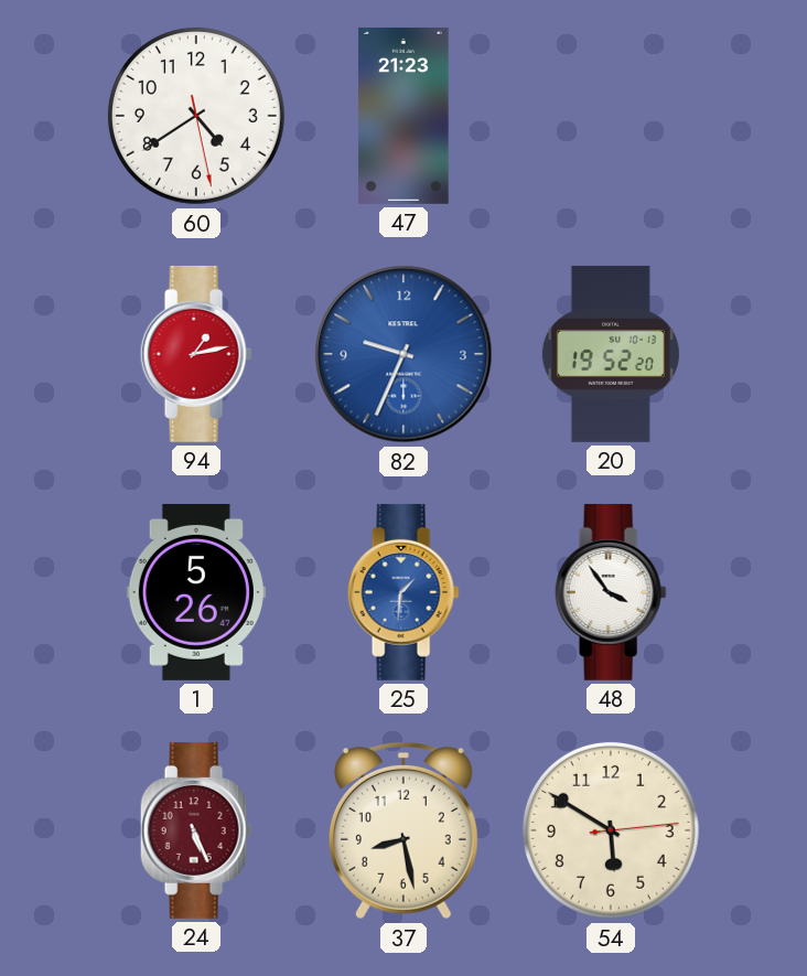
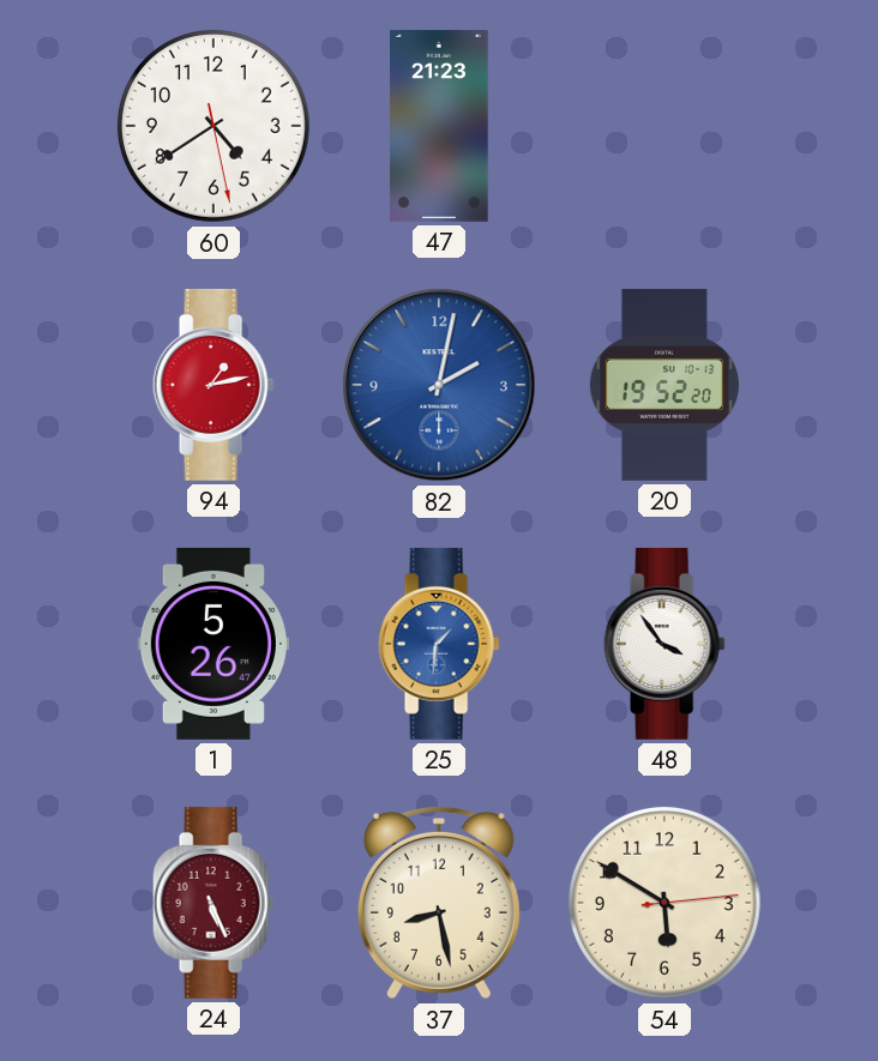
82: 9:34 -> 2:02 (439, 385)
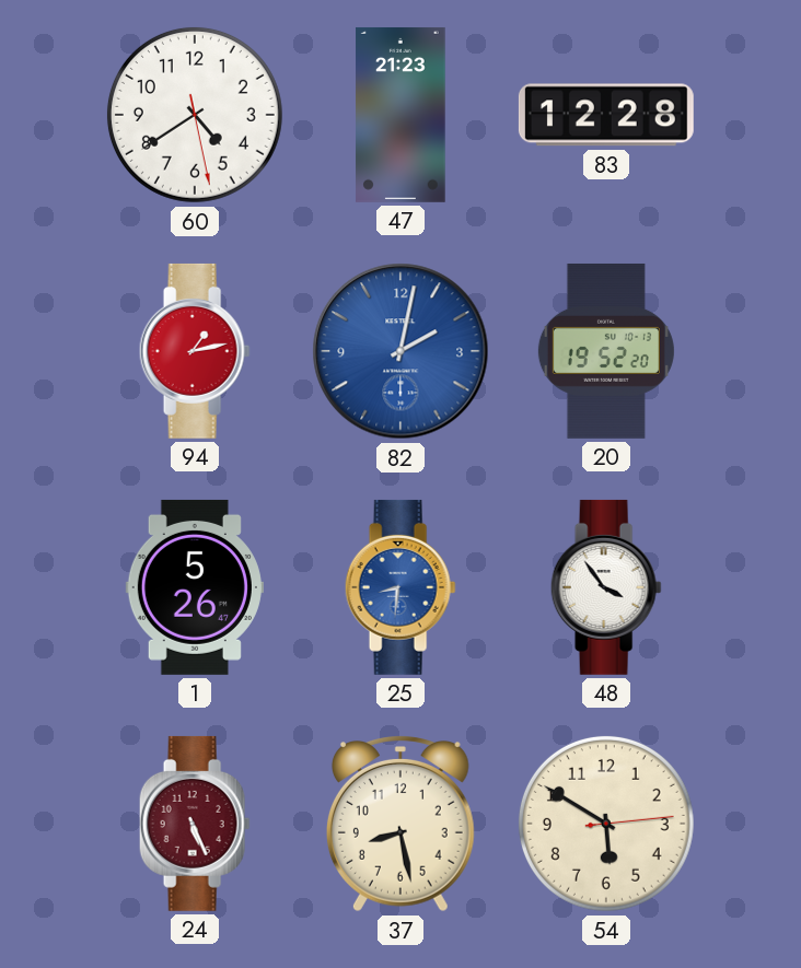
83: none -> 12:28 (606, 115)
25: 1:31 -> 8:31 (400, 587)
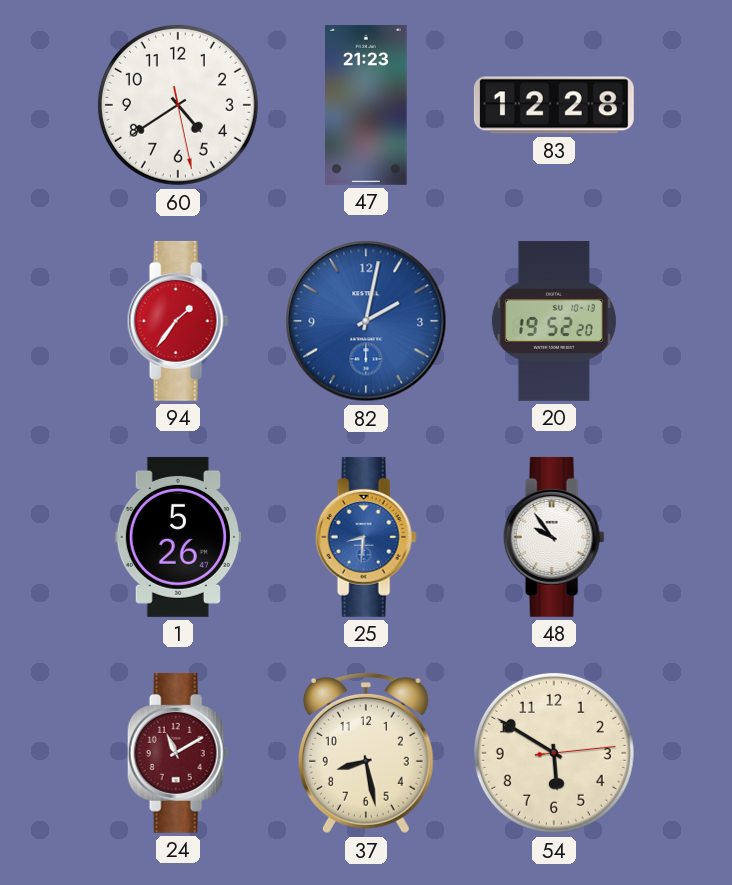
94: 1:13 -> 1:36 (178, 321)
48: 3:54 -> 9:54 (554, 537)
24: 5:26 -> 11:10 (178, 753)
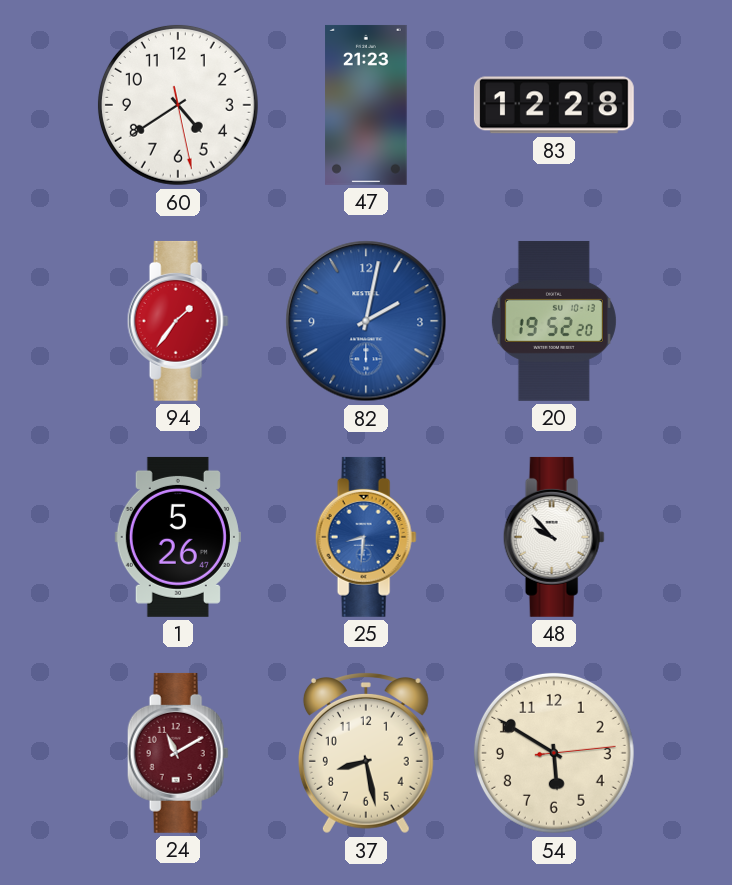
48: 9:54 -> 9:53 (554, 537)
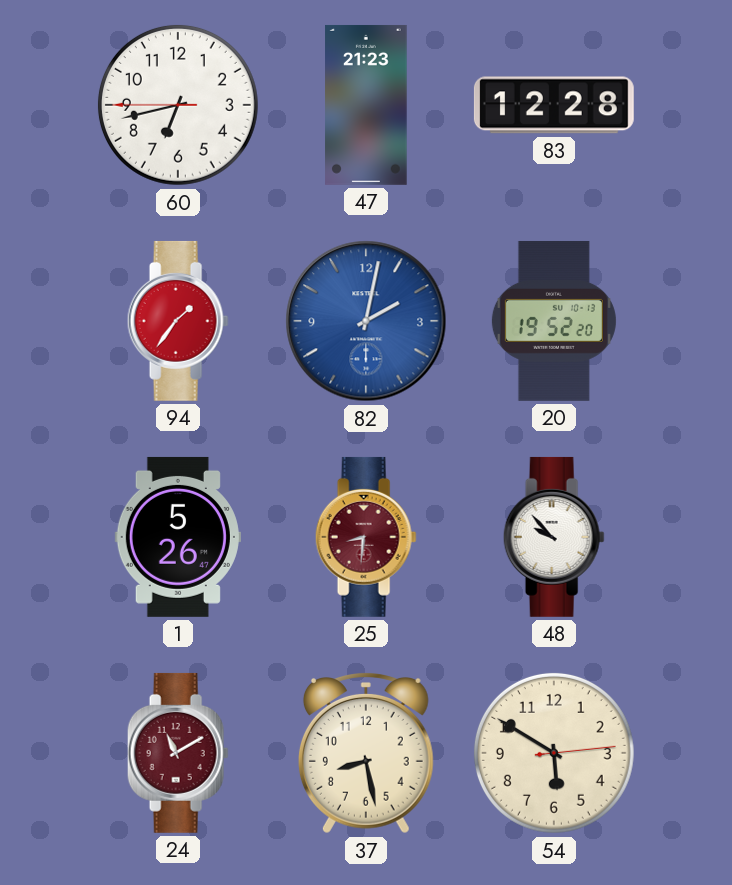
60: 4:39 -> 6:42 (178, 105)
25 dial: blue -> burgundy (366, 537)
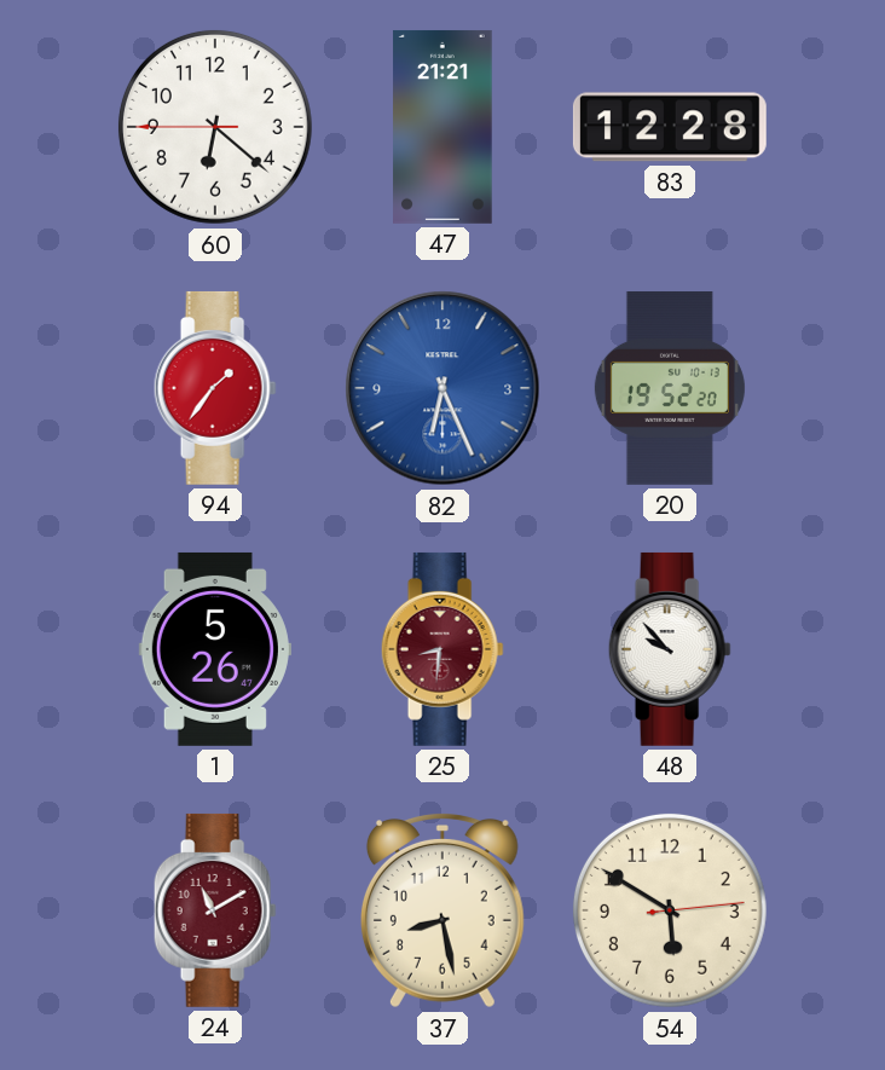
60: 6:42 -> 6:21 (215, 127)
47: 21:23 -> 21:21 (442, 127)
82: 2:02 -> 6:26 (442, 388)
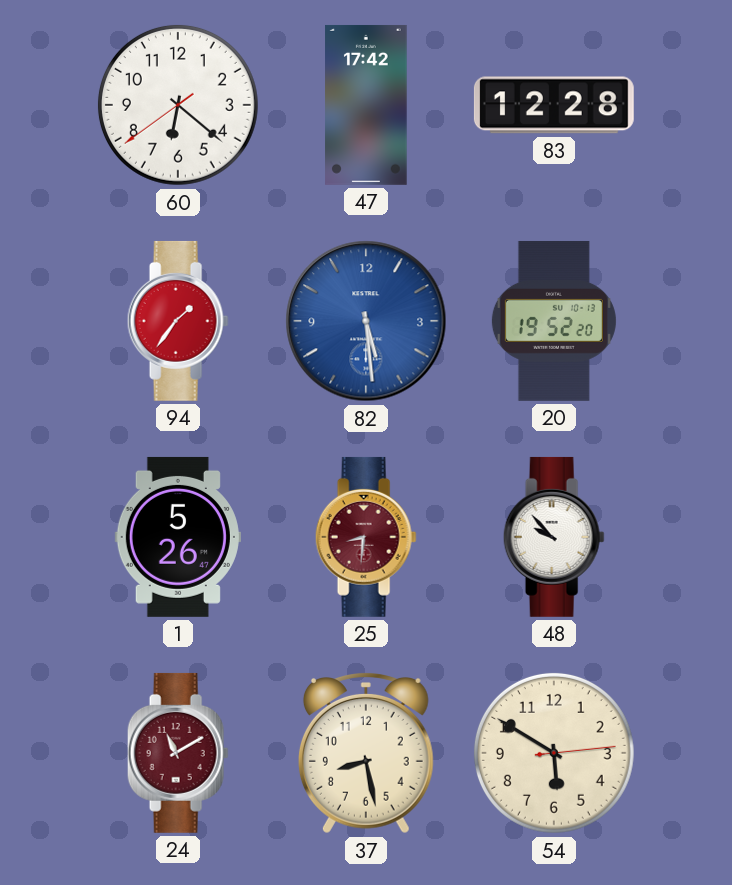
60: 6:21:45 -> 6:21:39 (178, 105)
47: 21:21 -> 17:42 (366, 105)
82: 6:26 -> 5:29 (366, 321)
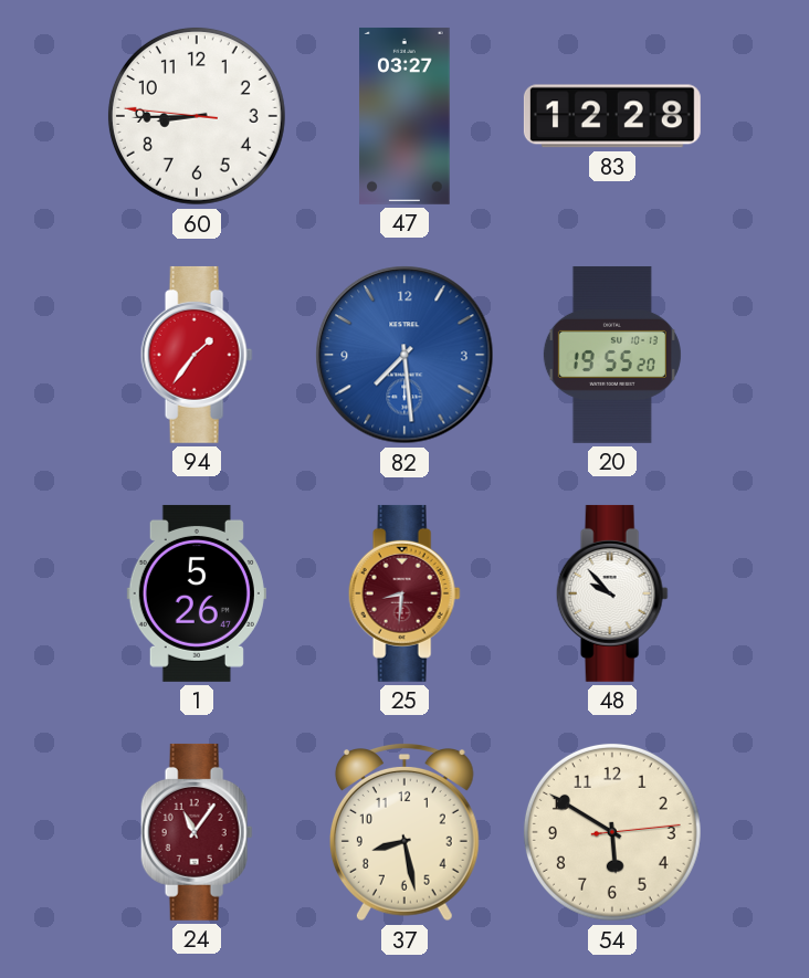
60: 6:21 -> 8:44 (197, 116)
47: 17:42 -> 03:27 (404, 116)
82: 5:29 -> 7:29 (404, 355)
20: 19:52 -> 19:55 (612, 355)
24: 11:10 -> 11:06 (197, 832)
